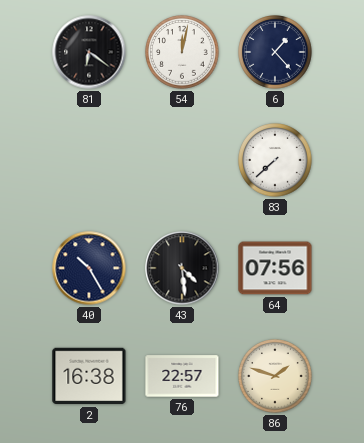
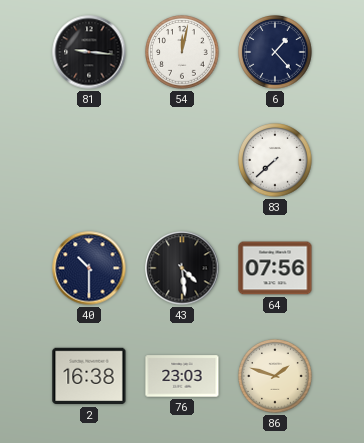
81: 6:21 -> 9:16 (89, 52)
40: 10:25 -> 10:30 (89, 268)
76: 22:57 -> 23:03 (182, 376)
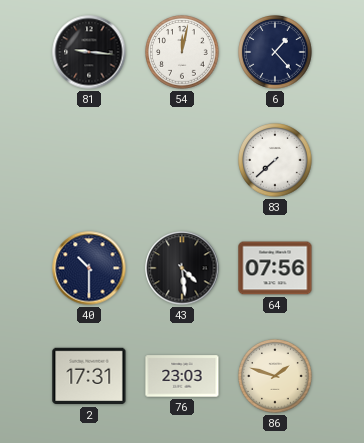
2: 16:38 -> 17:31 (89, 376)
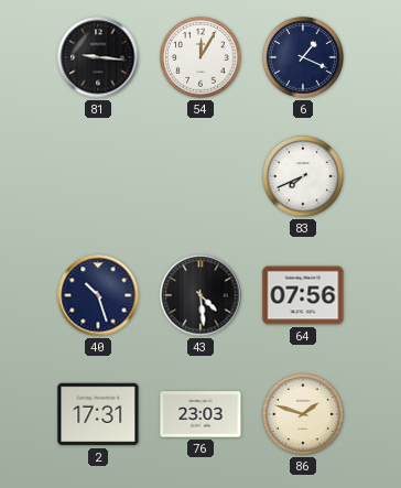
54: 12:02 -> 12:05 (201, 57)
6: 1:23 -> 1:19 (303, 57)
83: 7:38 -> 7:41 (303, 176)
40: 10:30 -> 10:27 (98, 295)
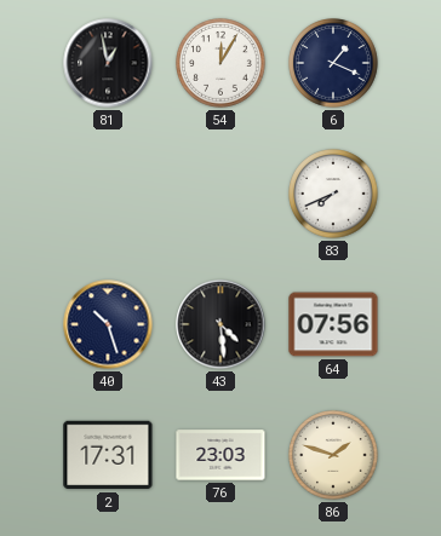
81: 9:16 -> 12:58 (108, 63)
